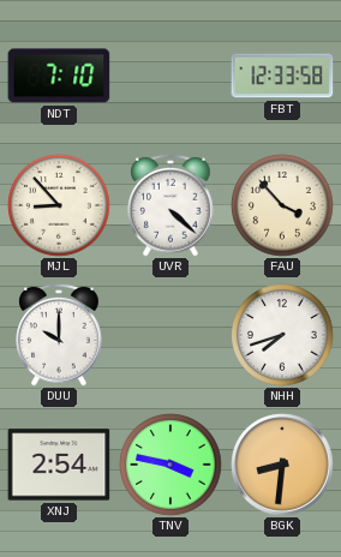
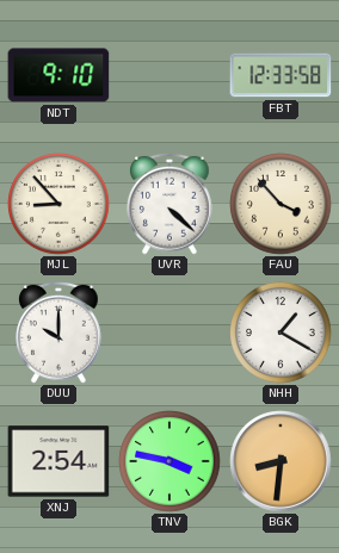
NDT: 7:10 -> 9:10 (58, 75)
NHH: 7:42 -> 1:20 (281, 333)
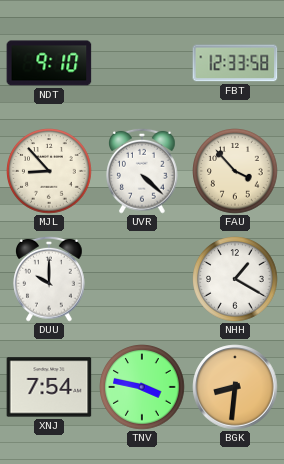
XNJ: 2:54 -> 7:54 (49, 387)
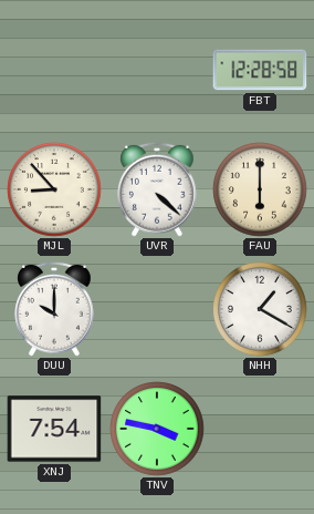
NDT: 9:10 -> none (49, 63)
FBT: 12:33 -> 12:28 (260, 70)
FAU: 3:53 -> 6:00 (260, 189)
BGK: 8:31 -> none (235, 387)
